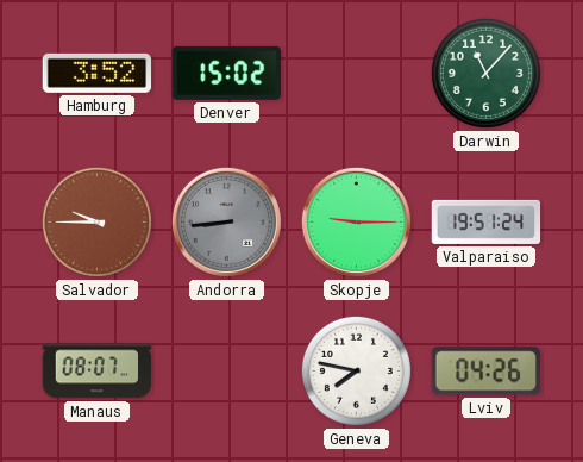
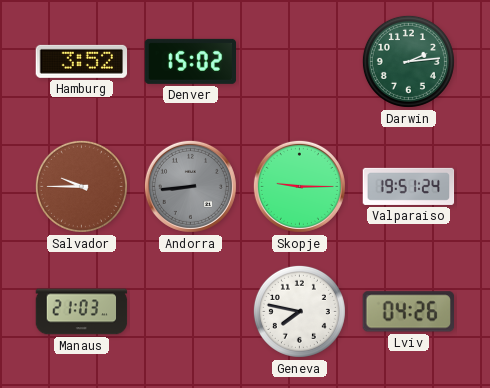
Darwin: 11:07 -> 2:14 (408, 61)
Manaus: 08:07 -> 21:03 (82, 312)
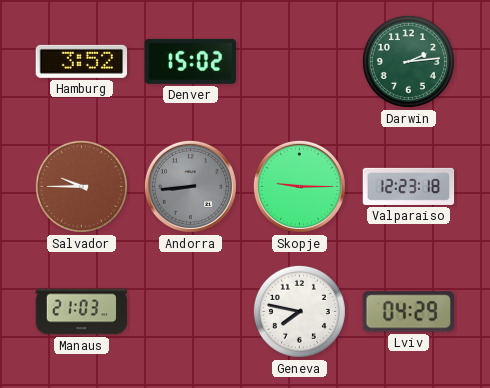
Valparaiso: 19:51 -> 12:23 (409, 186)
Lviv: 04:26 -> 04:29 (408, 312)
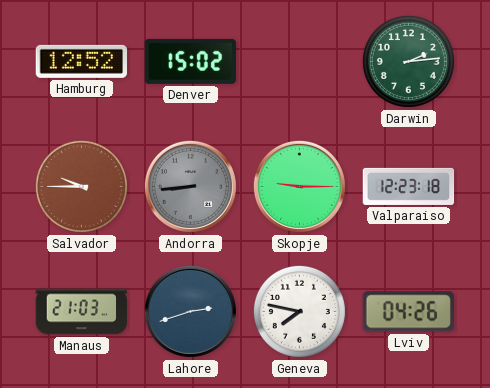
Hamburg: 3:52 -> 12:52 (82, 61)
Lahore: none -> 2:42 (190, 311)
Lviv: 04:29 -> 04:26 (408, 312)
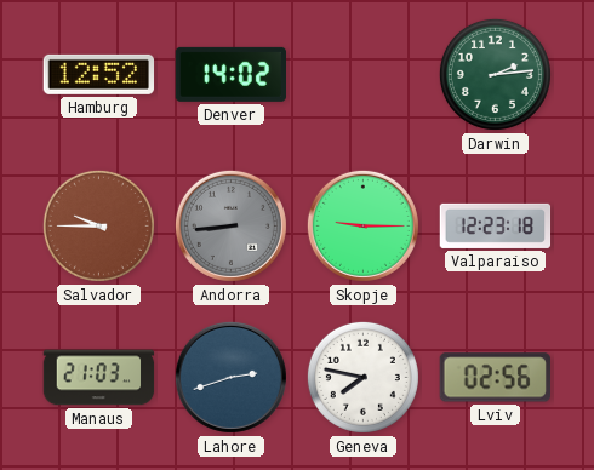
Denver: 15:02 -> 14:02 (232, 74)
Lviv: 04:26 -> 02:56 (495, 378)
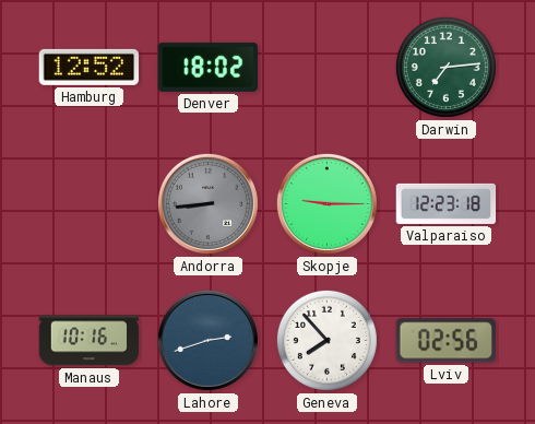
Denver: 14:02 -> 18:02 (209, 67)
Darwin: 2:14 -> 7:14 (445, 67)
Salvador: 9:45 -> none (98, 225)
Manaus: 21:03 -> 10:16 (90, 341)
Geneva: 7:47 -> 7:53 (326, 340)
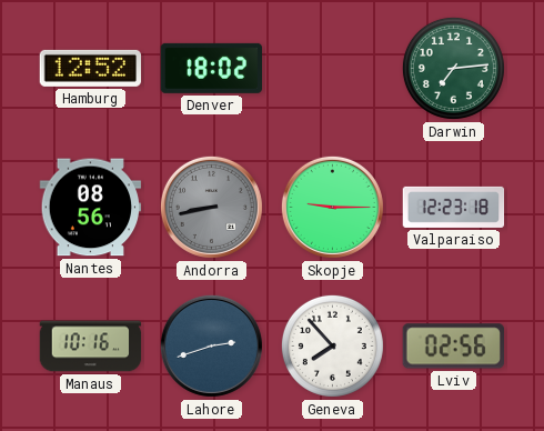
Nantes: none -> 08:56 (91, 208)
Andorra: 8:44 -> 8:43 (211, 207)
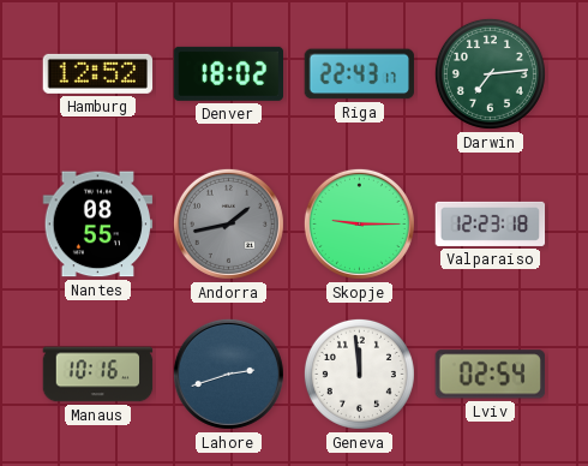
Riga: none -> 22:43 (360, 74)
Nantes: 08:56 -> 08:55 (98, 225)
Andorra: 8:43 -> 1:43 (228, 223)
Geneva: 7:53 -> 11:59 (359, 374)
Lviv: 02:56 -> 02:54 (490, 375)
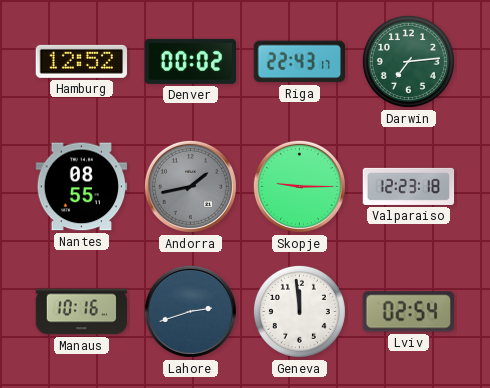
Denver: 18:02 -> 00:02 (191, 61)
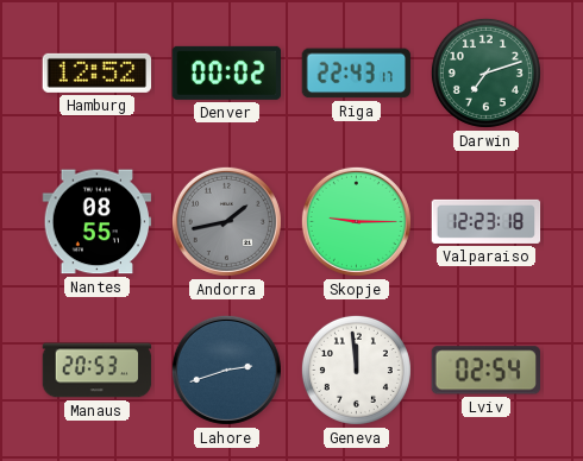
Darwin: 7:14 -> 7:12 (485, 72)
Manaus: 10:16 -> 20:53 (98, 371)
